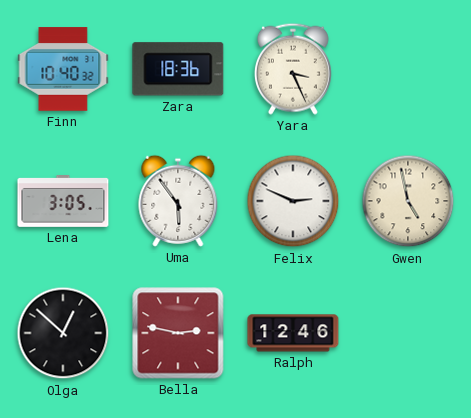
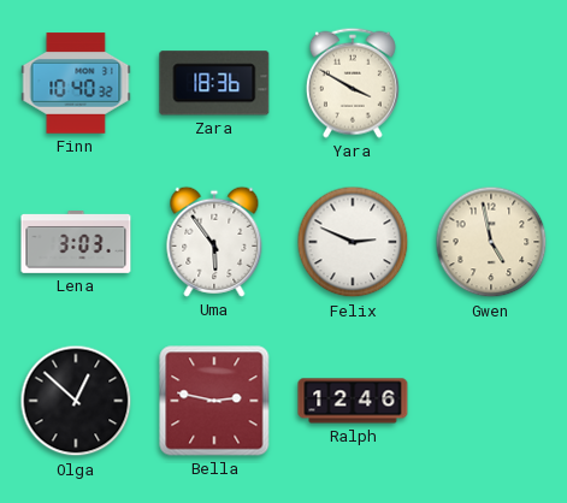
Yara: 3:26 -> 3:50 (353, 83)
Lena: 3:05 -> 3:03 (76, 243)
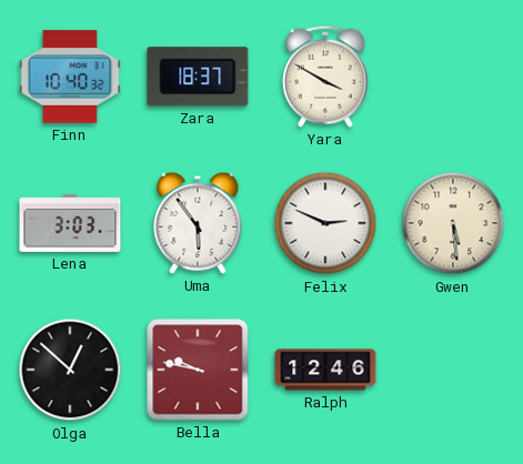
Zara: 18:36 -> 18:37 (198, 77)
Gwen: 4:58 -> 5:29 (453, 223)
Bella: 2:47 -> 9:47 (198, 370)
